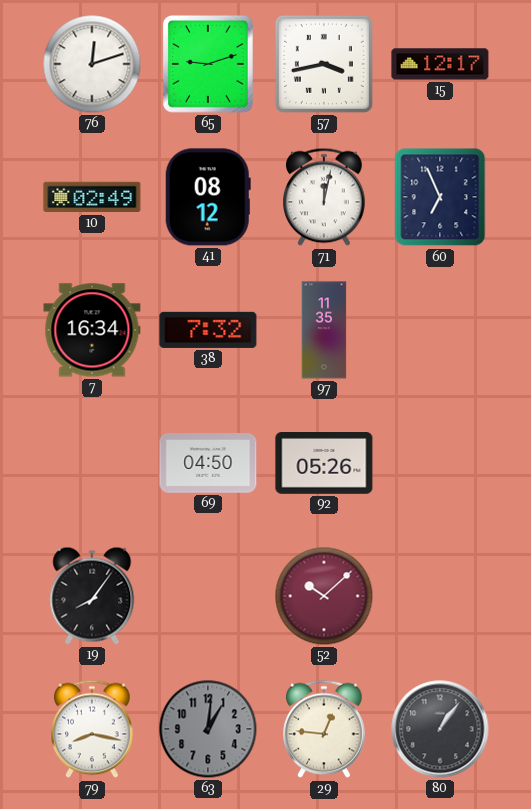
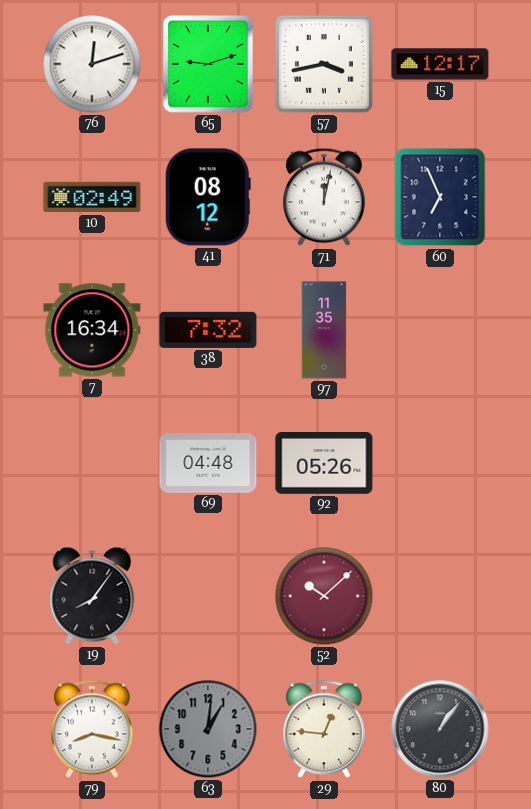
69: 04:50 -> 04:48 (208, 464)
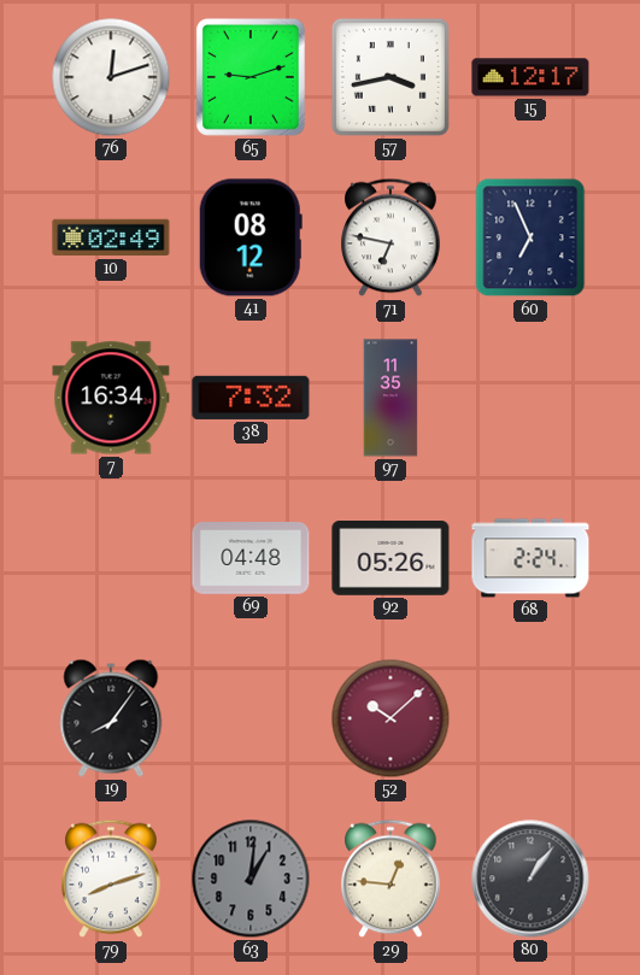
71: 12:02 -> 6:47 (391, 237)
68: none -> 2:24 (530, 558)
79: 8:17 -> 8:12 (111, 879)
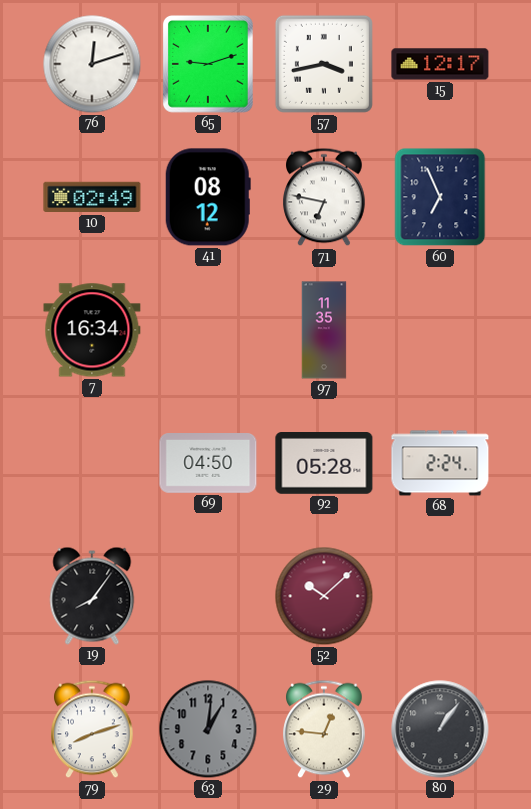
38: 7:32 -> none (251, 398)
69: 04:48 -> 04:50 (208, 464)
92: 05:26 -> 05:28 (324, 464)
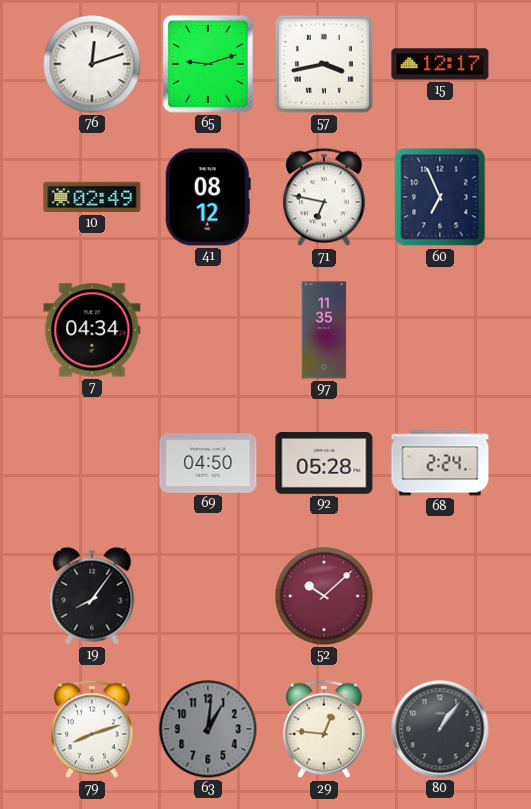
7: 16:34 -> 04:34 (92, 330)
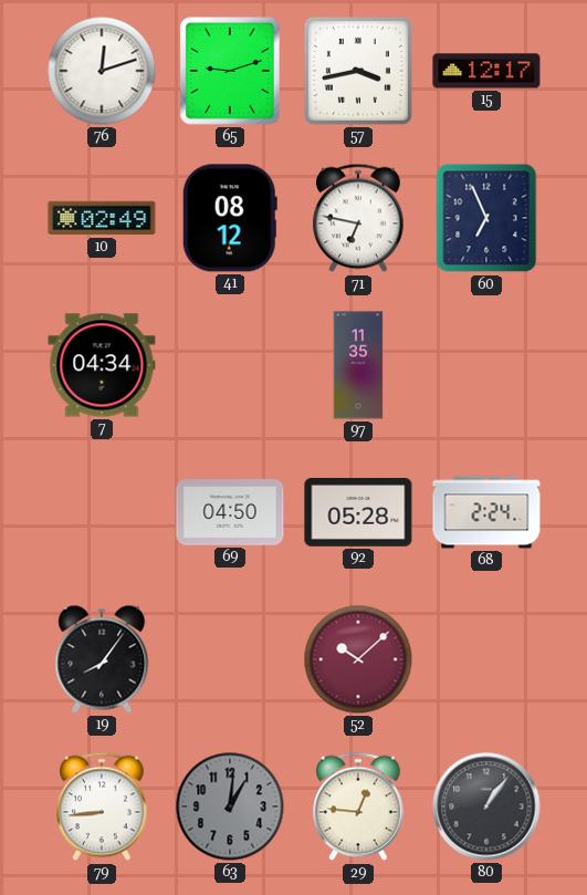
79: 8:12 -> 8:44 (102, 806)
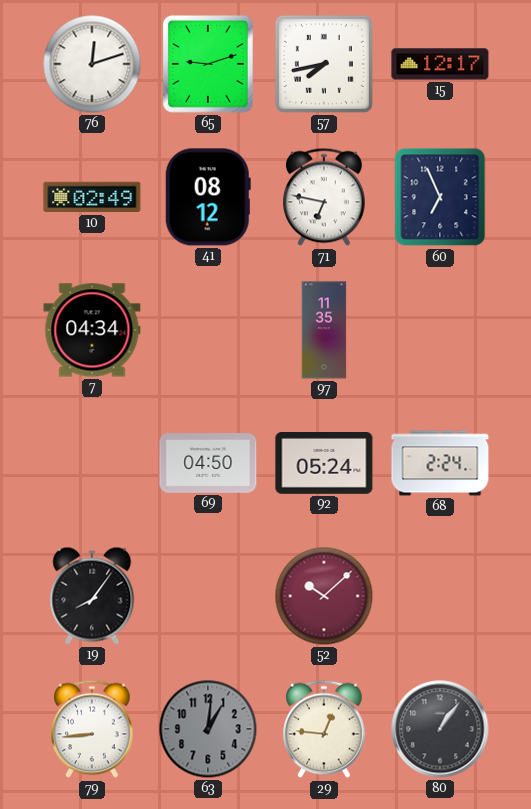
57: 3:43 -> 7:43 (324, 64)
92: 05:28 -> 05:24 (324, 464)
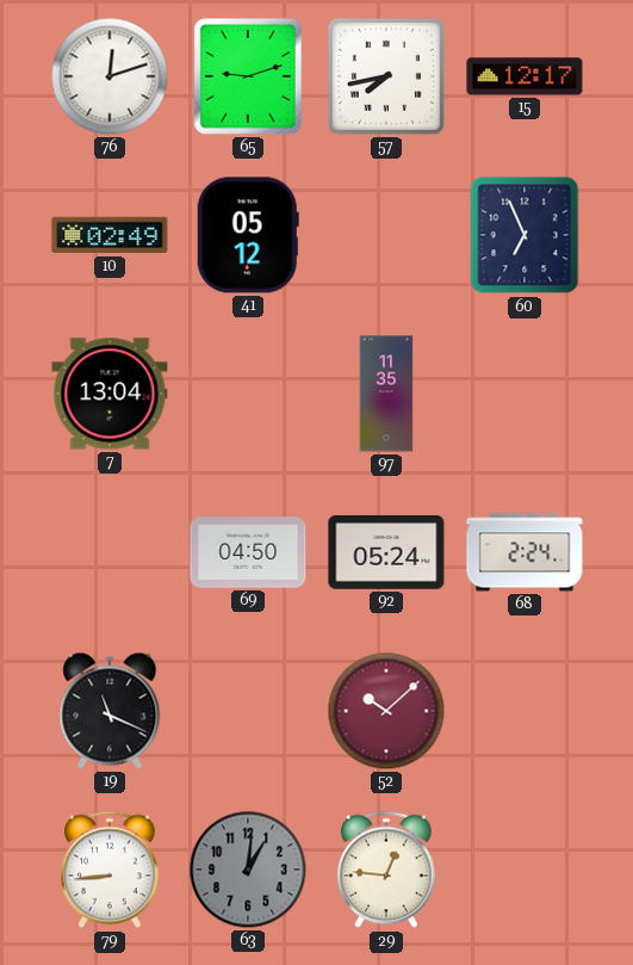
41: 08:12 -> 05:12 (248, 235)
71: 6:47 -> none (324, 197)
7: 04:34 -> 13:04 (110, 394)
19: 8:06 -> 11:19 (110, 711)
80: 1:06 -> none (440, 729)
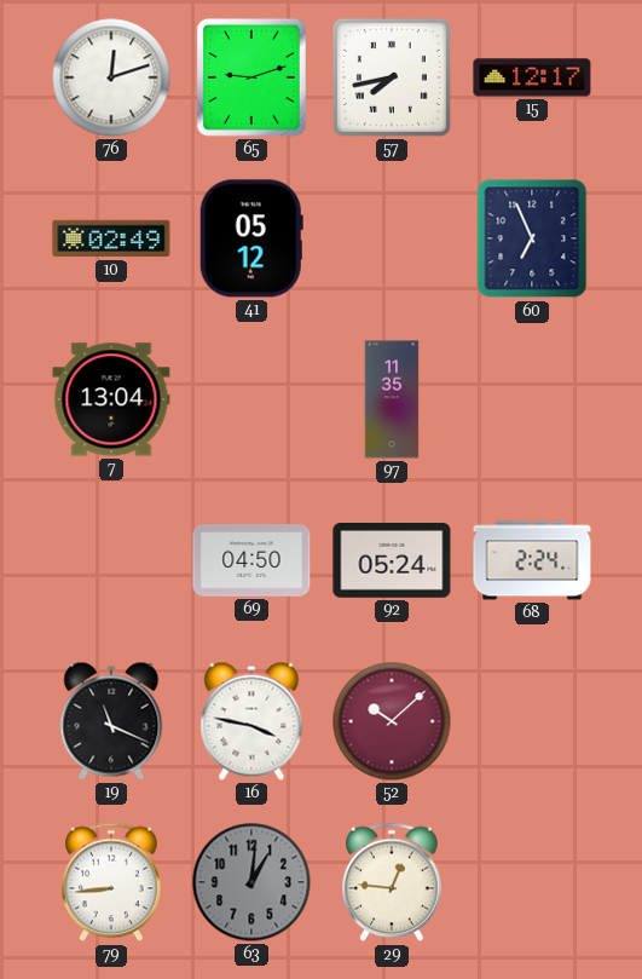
16: none -> 3:47 (251, 721)
